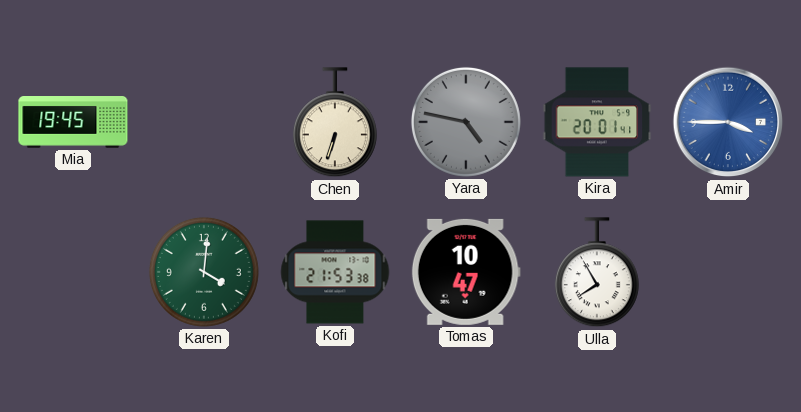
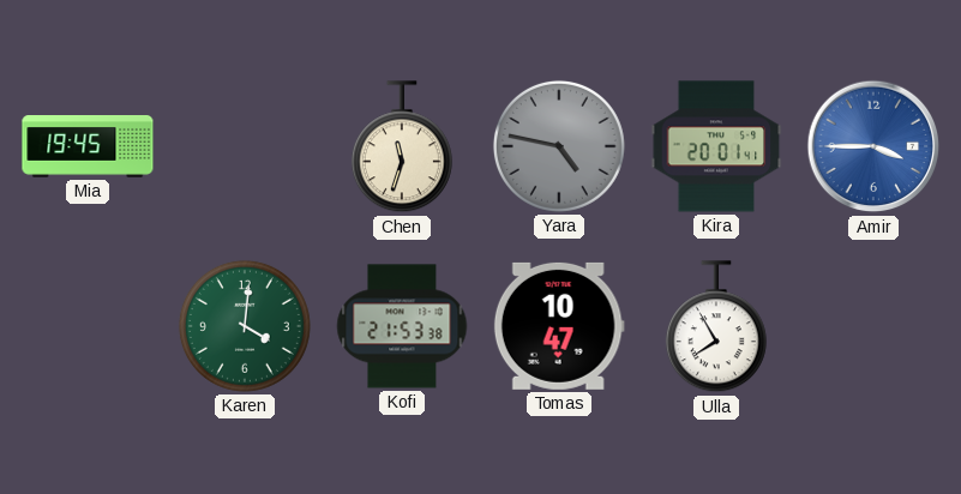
Chen: 6:33 -> 11:33 (402, 147)
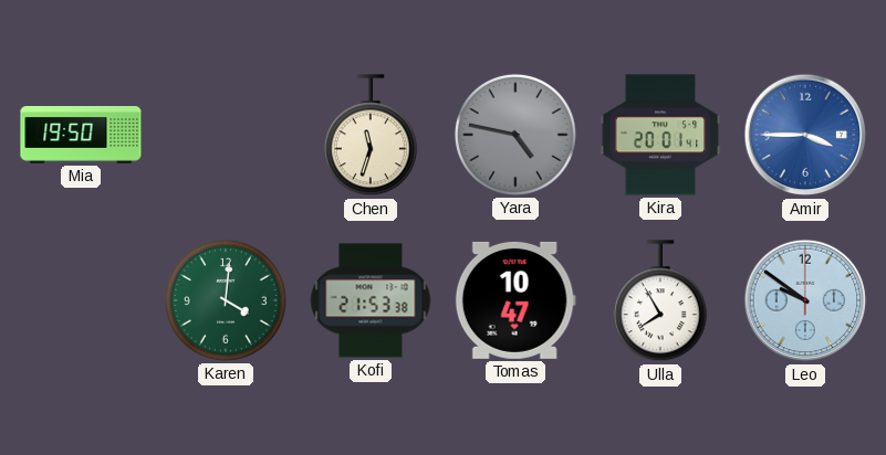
Mia: 19:45 -> 19:50 (81, 136)
Leo: none -> 9:51 (805, 300)
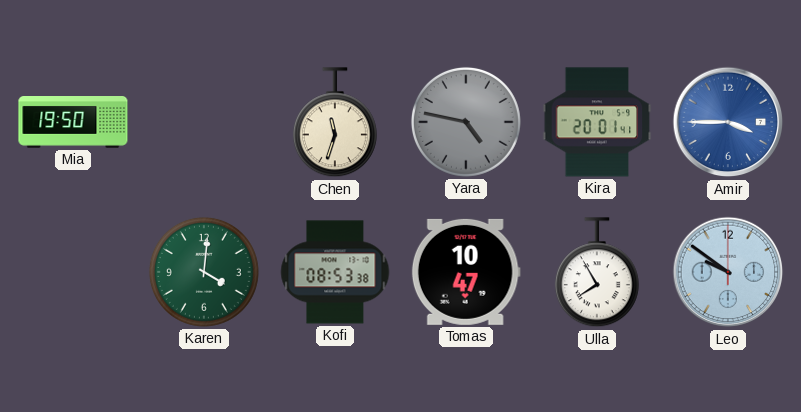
Kofi: 21:53 -> 08:53 (335, 272)
